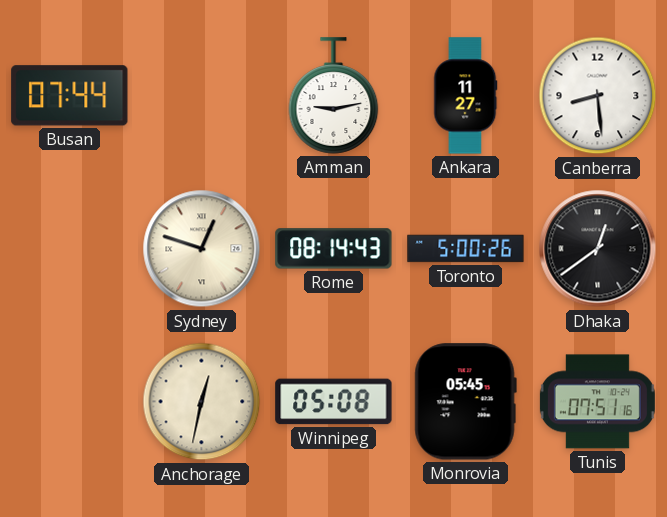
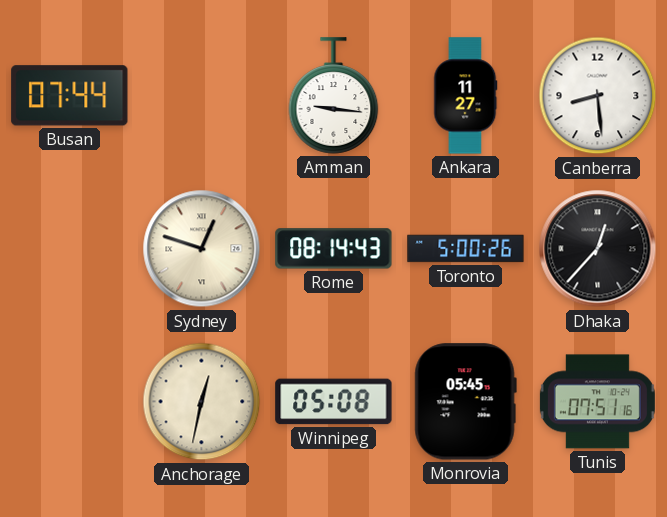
Amman: 9:13 -> 9:16 (334, 96)
Dhaka: 12:39 -> 12:37 (598, 249)
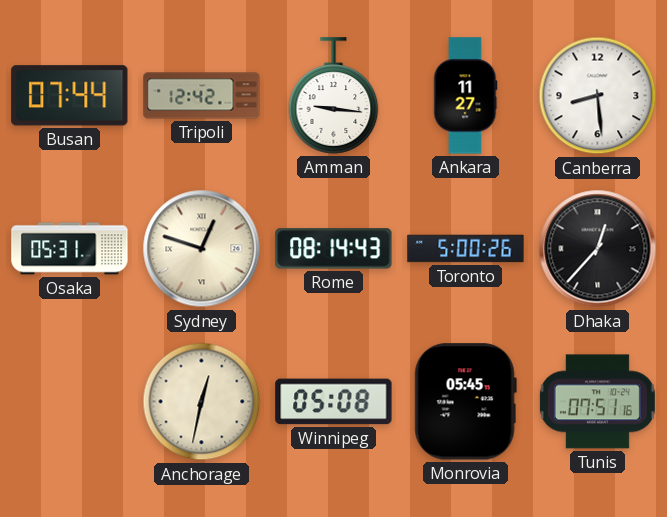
Tripoli: none -> 12:42 (202, 96)
Osaka: none -> 05:31 (70, 249)
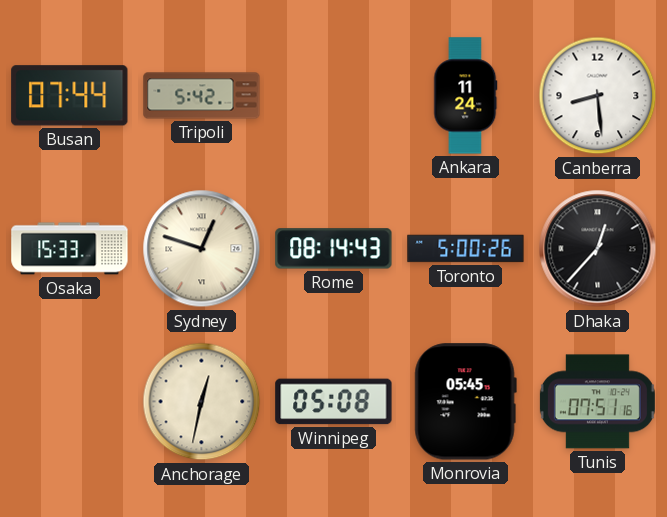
Tripoli: 12:42 -> 5:42 (202, 96)
Amman: 9:16 -> none (334, 96)
Ankara: 11:27 -> 11:24 (465, 96)
Osaka: 05:31 -> 15:33 (70, 249)
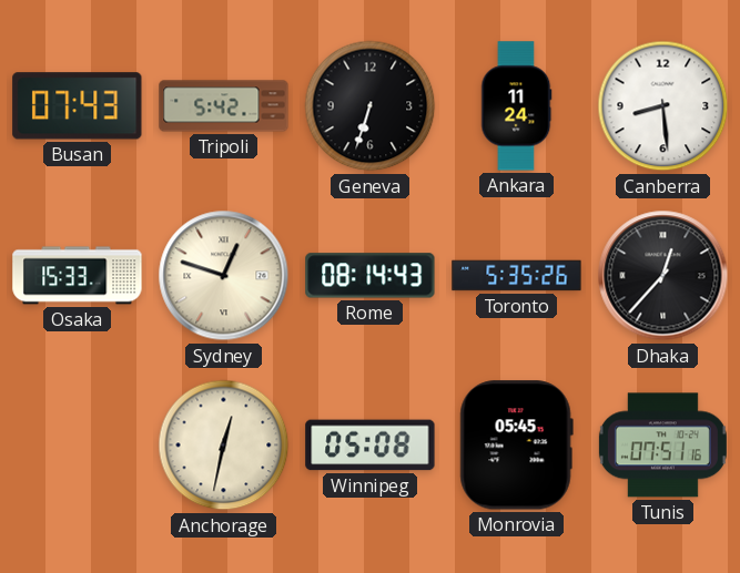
Busan: 07:44 -> 07:43 (78, 106)
Geneva: none -> 6:33 (371, 106)
Toronto: 5:00 -> 5:35 (517, 276)
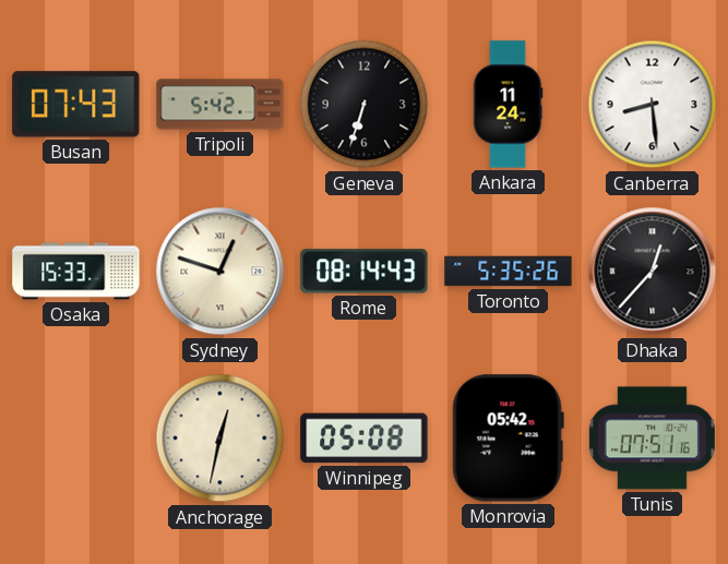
Monrovia: 05:45 -> 05:42 (508, 439)
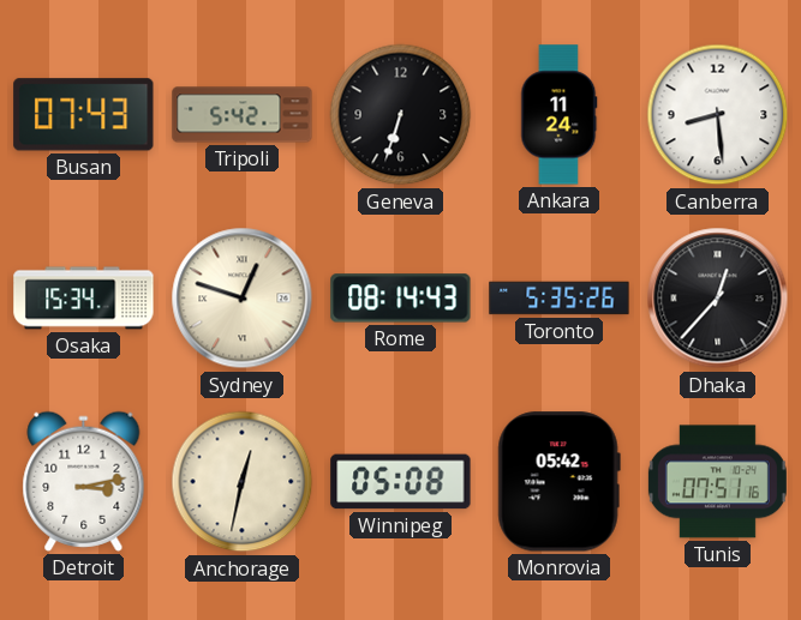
Osaka: 15:33 -> 15:34 (84, 299)
Detroit: none -> 3:13 (84, 481)
